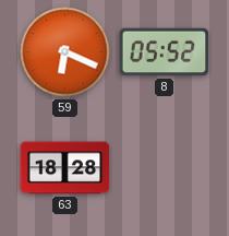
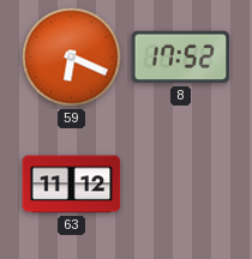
8: 05:52 -> 17:52 (181, 58)
63: 18:28 -> 11:12 (72, 185)
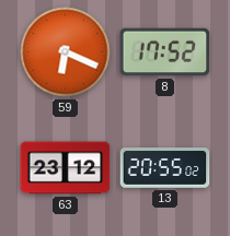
63: 11:12 -> 23:12 (66, 168)
13: none -> 20:55 (165, 168)
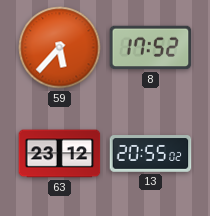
59: 6:19 -> 5:37 (60, 48)
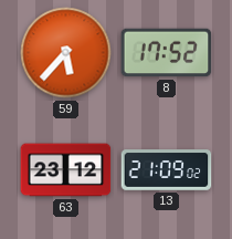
13: 20:55 -> 21:09 (167, 170)
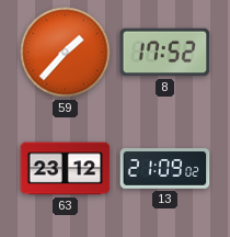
59: 5:37 -> 1:37 (66, 53)
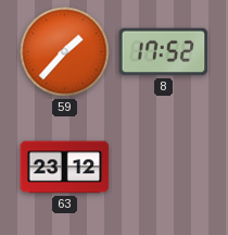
13: 21:09 -> none (165, 169)
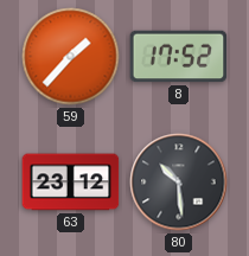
80: none -> 10:29 (179, 183)
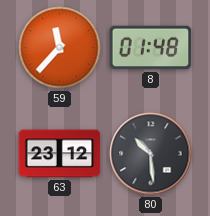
59: 1:37 -> 11:37 (60, 48)
8: 17:52 -> 01:48 (151, 48)
